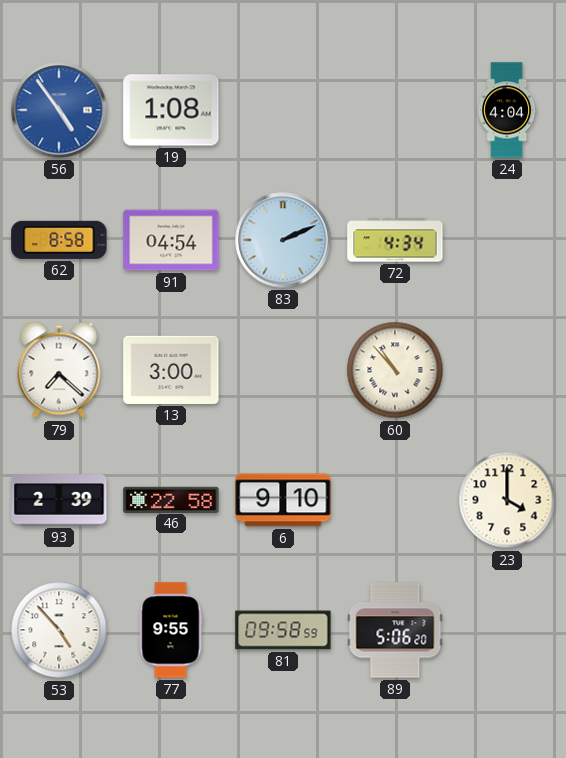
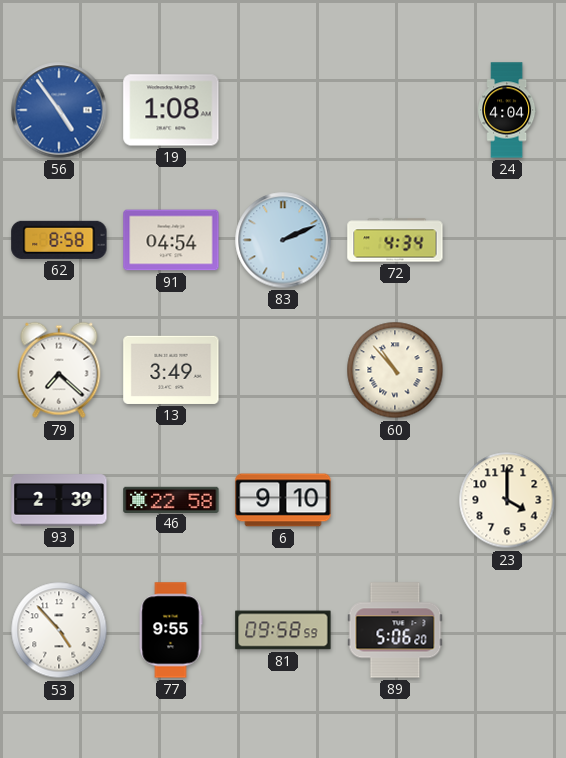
13: 3:00 -> 3:49 (171, 370)
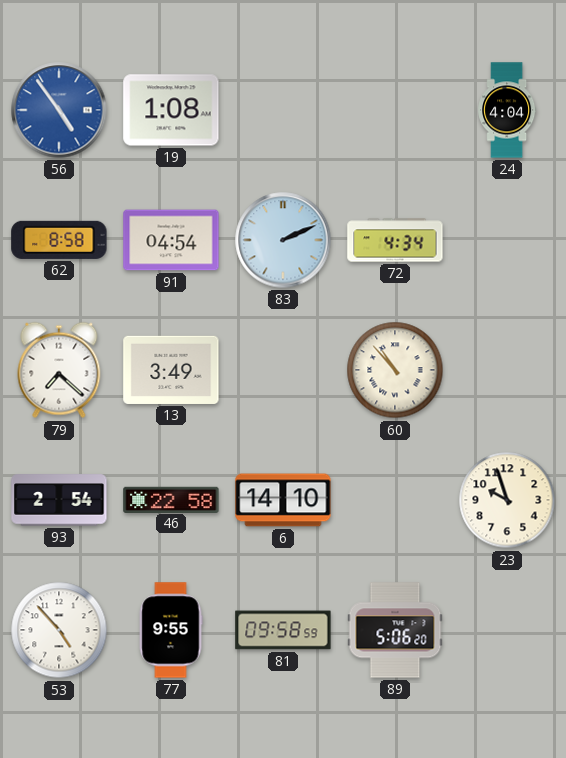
93: 2:39 -> 2:54 (59, 500)
6: 9:10 -> 14:10 (283, 500)
23: 4:00 -> 9:57 (507, 500)
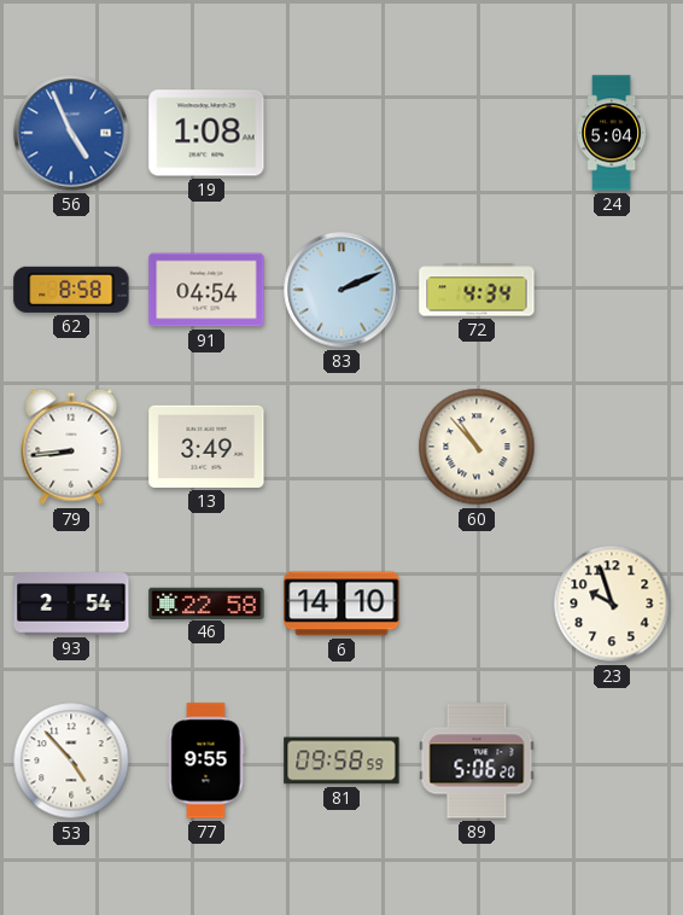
56: 4:54 -> 4:56 (71, 133)
24: 4:04 -> 5:04 (612, 133)
79: 7:22 -> 8:44 (71, 447)
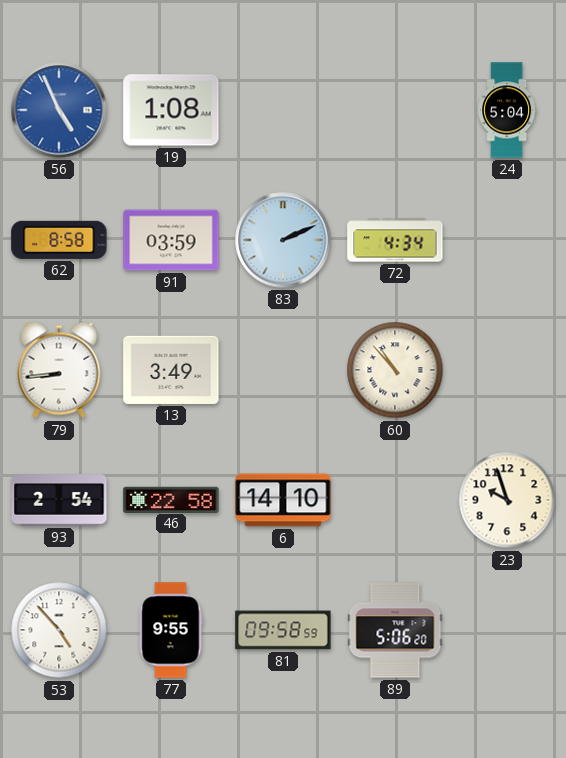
91: 04:54 -> 03:59 (171, 240)
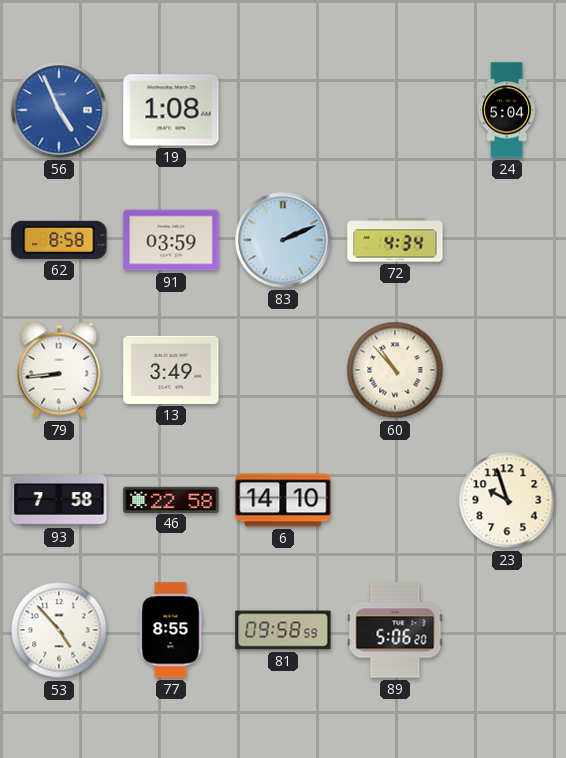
93: 2:54 -> 7:58 (59, 500)
77: 9:55 -> 8:55 (171, 630)
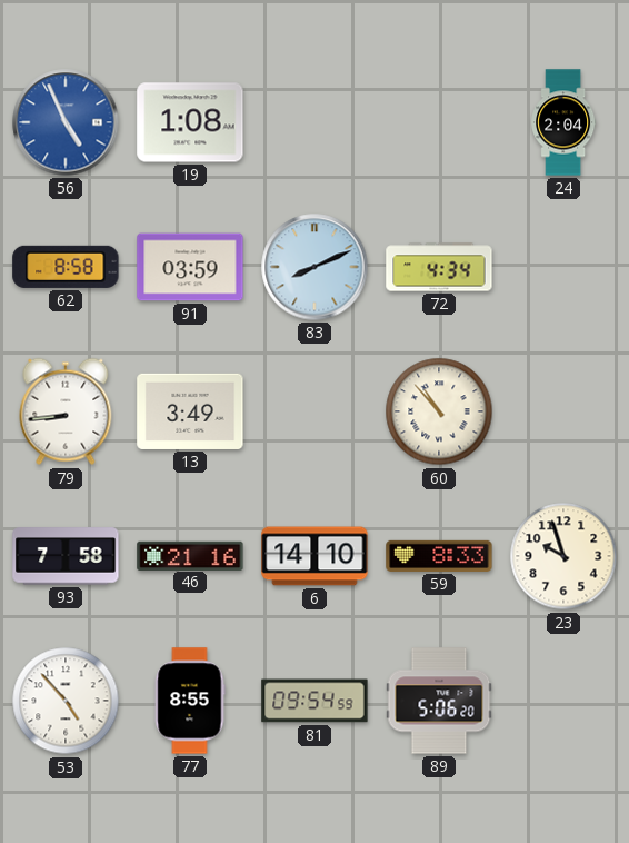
24: 5:04 -> 2:04 (563, 122)
83: 2:11 -> 8:11 (314, 267)
46: 22:58 -> 21:16 (190, 555)
59: none -> 8:33 (439, 556)
81: 09:58 -> 09:54 (314, 701)
